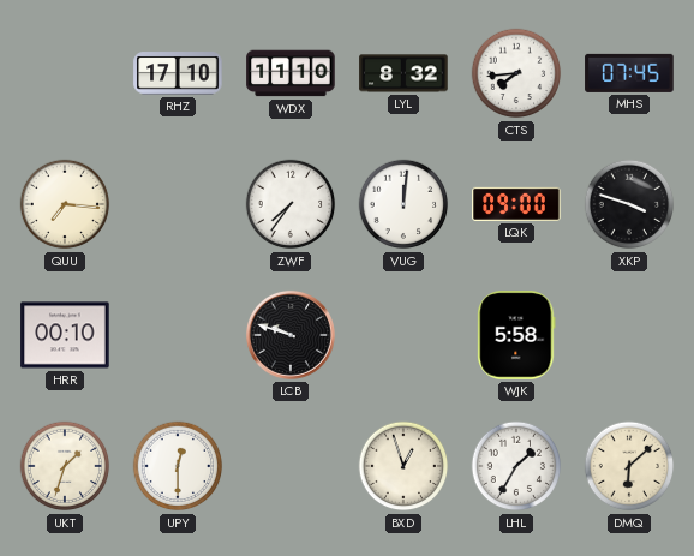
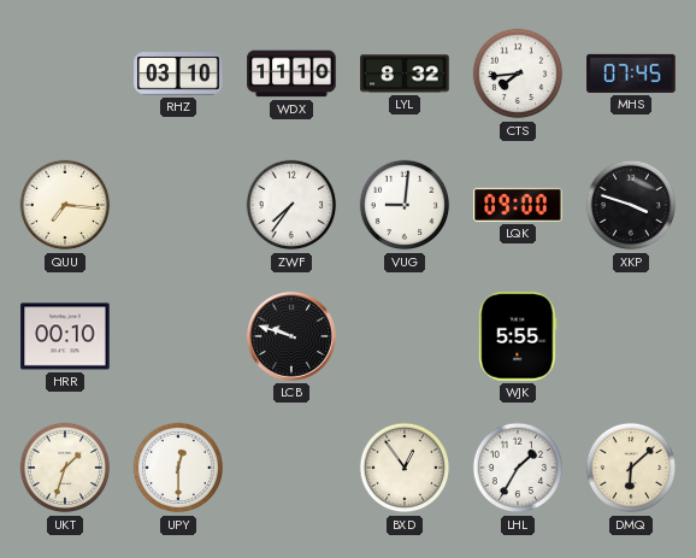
RHZ: 17:10 -> 03:10 (178, 74)
VUG: 12:01 -> 9:01 (405, 205)
WJK: 5:58 -> 5:55 (518, 336)
BXD: 12:57 -> 12:54 (405, 468)
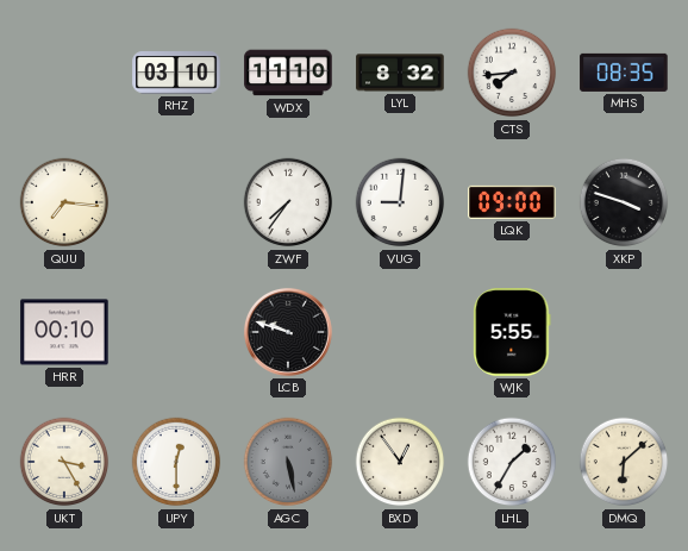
MHS: 07:45 -> 08:35 (624, 73)
UKT: 1:33 -> 3:25 (64, 462)
AGC: none -> 5:28 (288, 462)
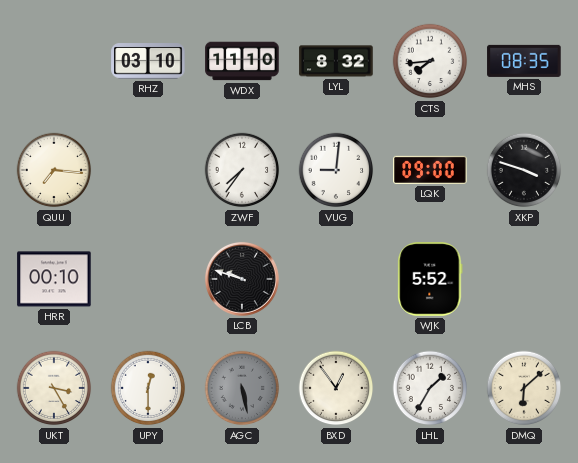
WJK: 5:55 -> 5:52 (430, 279)
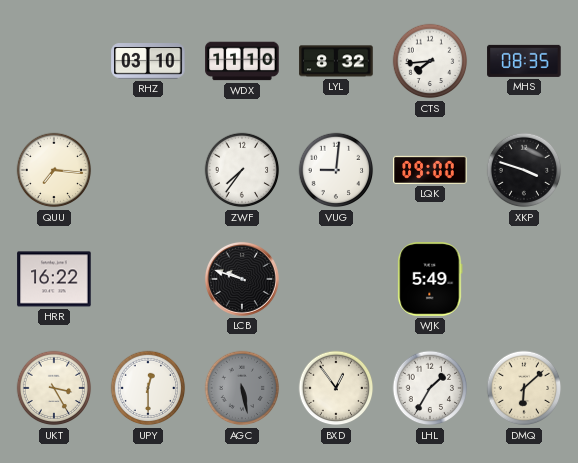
HRR: 00:10 -> 16:22 (54, 279)
WJK: 5:52 -> 5:49 (430, 279)
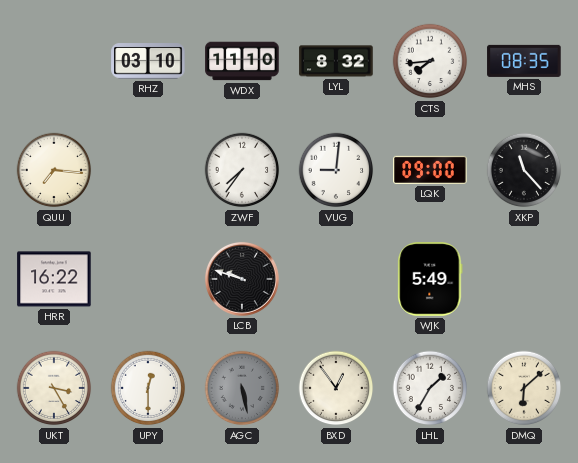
XKP: 3:48 -> 11:23 (524, 170)
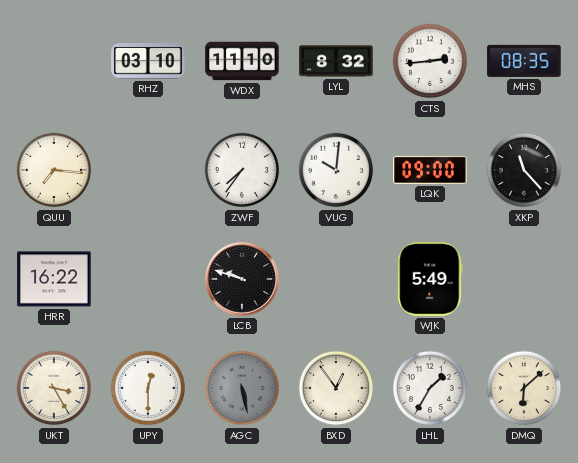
CTS: 7:44 -> 2:44 (430, 61)
VUG: 9:01 -> 10:01 (336, 170)
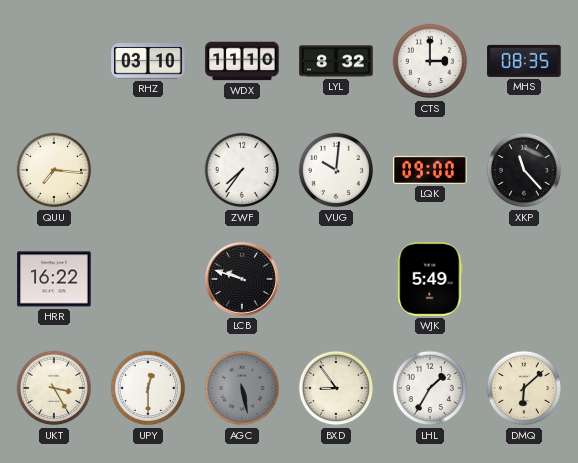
CTS: 2:44 -> 3:00 (430, 61)
BXD: 12:54 -> 8:54 (336, 388)
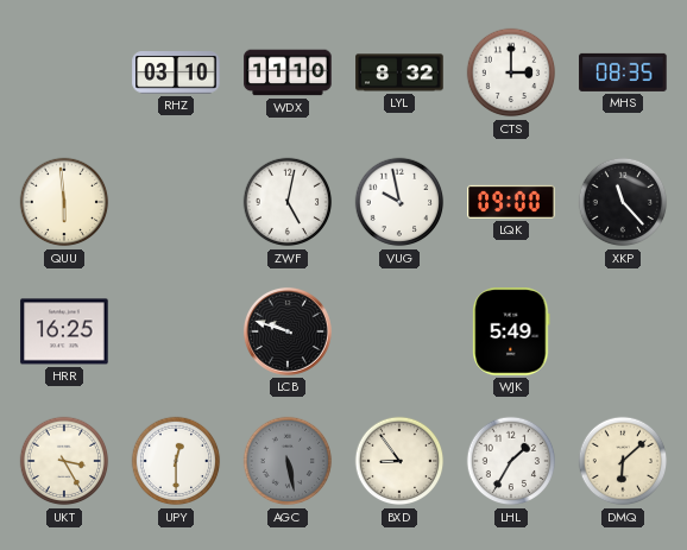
QUU: 7:16 -> 5:59 (64, 202)
ZWF: 7:36 -> 5:02 (288, 202)
VUG: 10:01 -> 9:58 (399, 202)
HRR: 16:22 -> 16:25 (64, 331)
